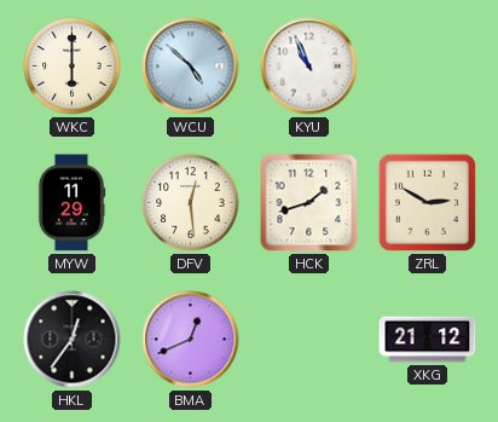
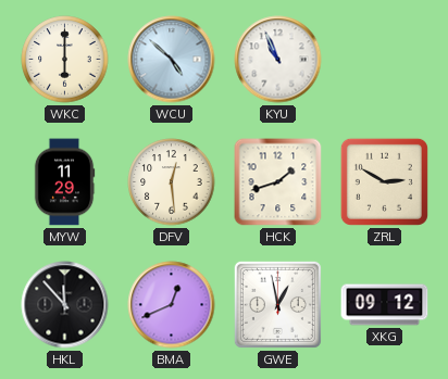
HKL: 12:36 -> 11:53 (65, 305)
GWE: none -> 12:58 (277, 304)
XKG: 21:12 -> 09:12 (385, 305)
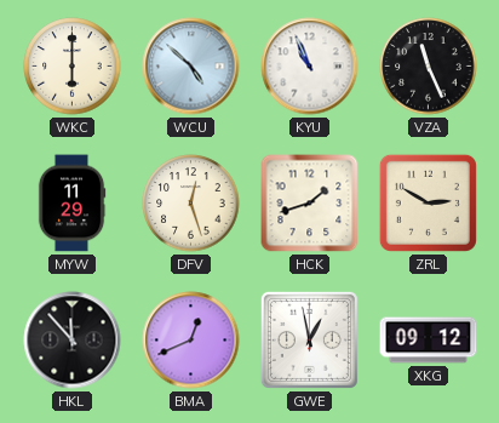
VZA: none -> 11:26 (429, 67)
DFV: 12:29 -> 12:27 (191, 204)
